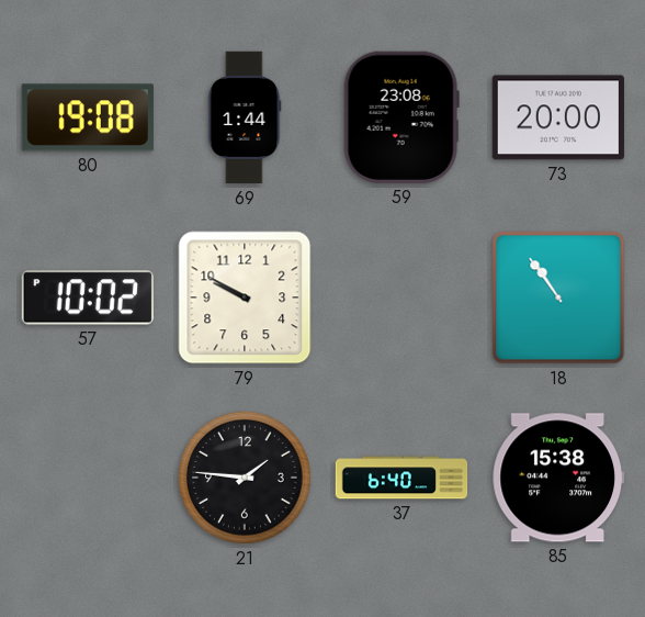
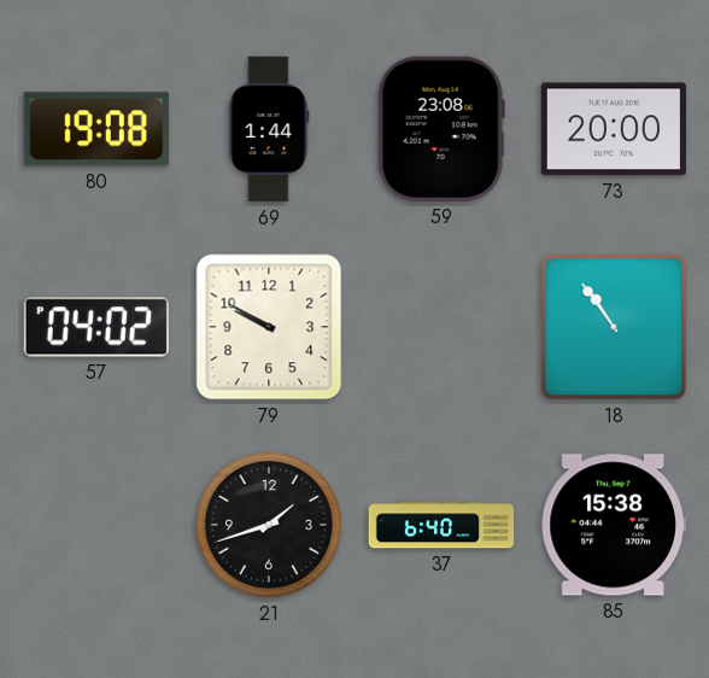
57: 10:02 -> 04:02 (96, 327)
21: 1:46 -> 1:42 (270, 526)
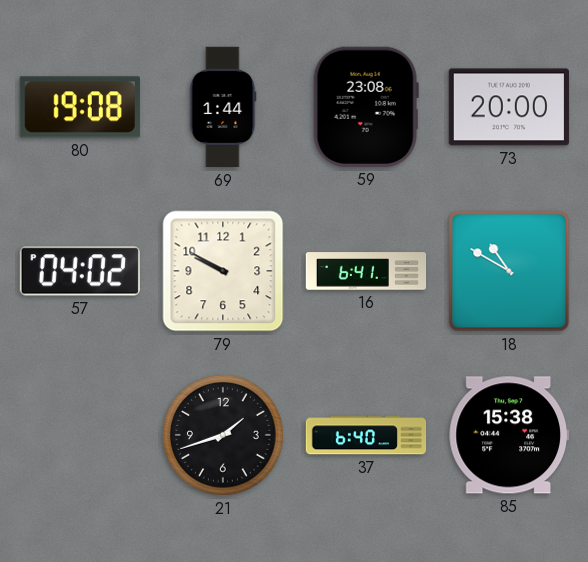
16: none -> 6:41 (366, 271)
18: 10:54 -> 10:50 (509, 271)
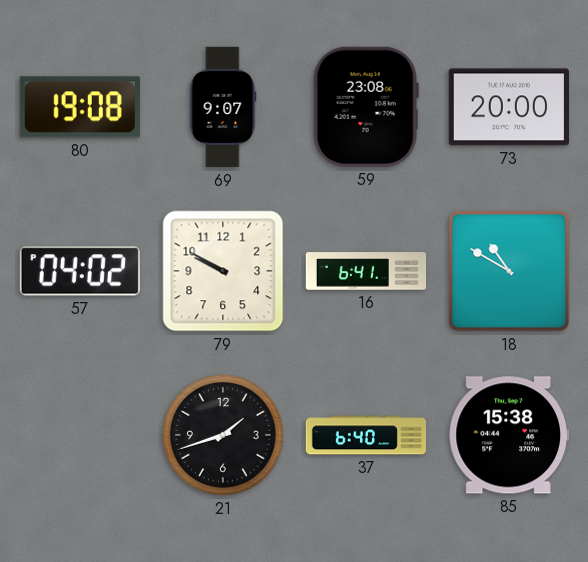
69: 1:44 -> 9:07 (223, 107)
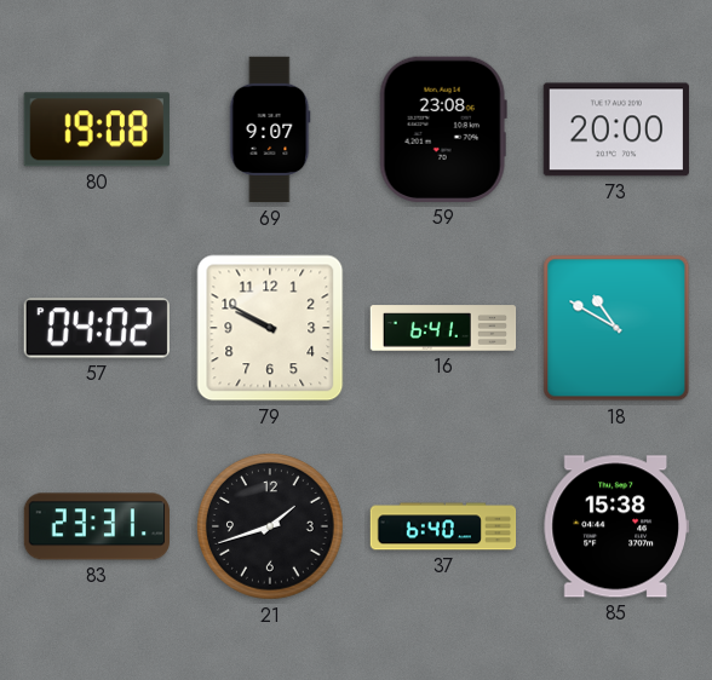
83: none -> 23:31 (96, 526)
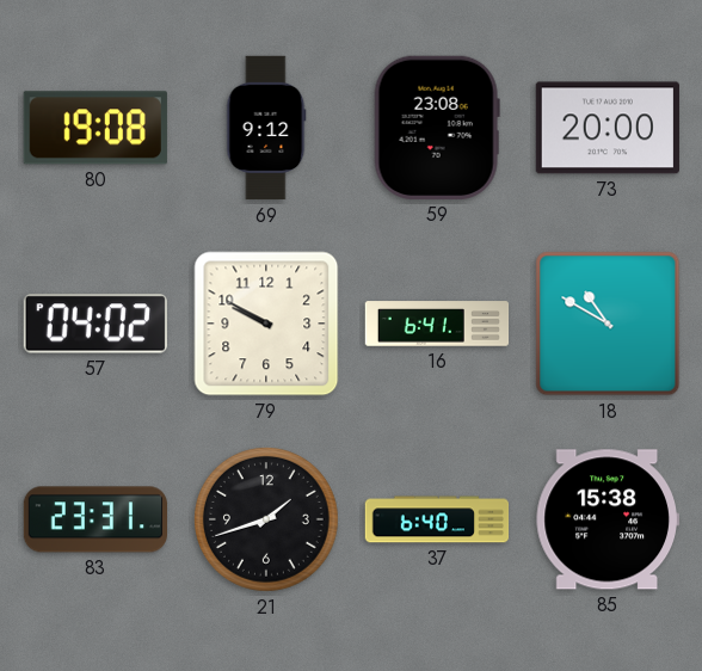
69: 9:07 -> 9:12 (266, 128)
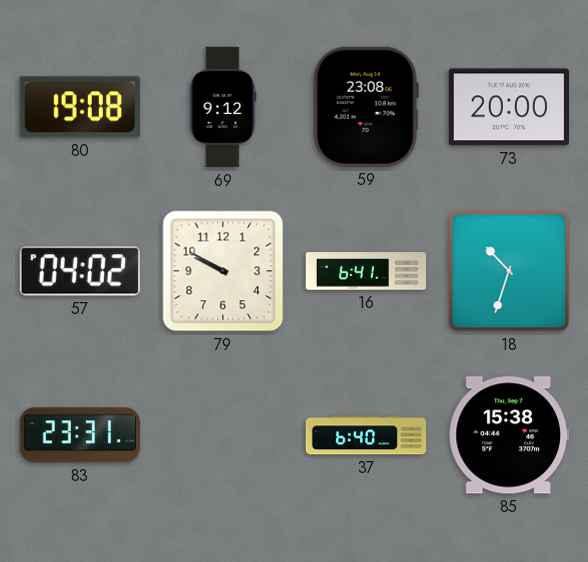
18: 10:50 -> 10:33 (509, 271)
21: 1:42 -> none (267, 521)
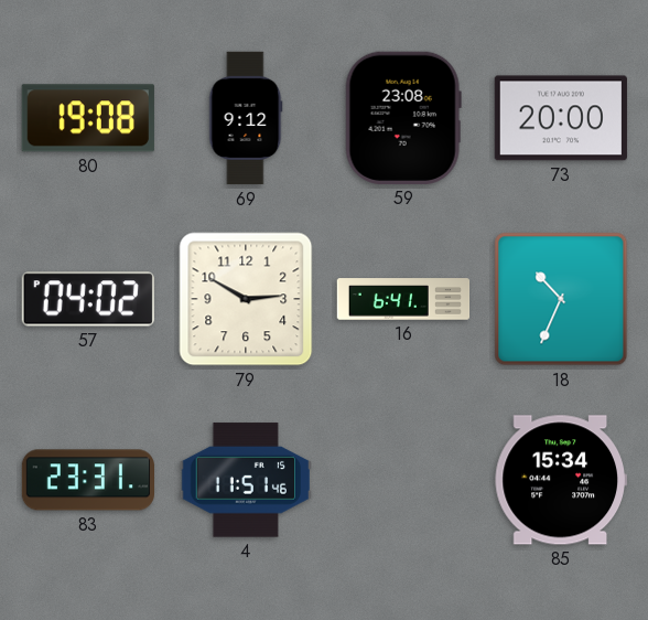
79: 9:50 -> 2:50 (246, 299)
18: 10:33 -> 10:34 (561, 299)
4: none -> 11:51 (246, 480)
37: 6:40 -> none (366, 435)
85: 15:38 -> 15:34 (561, 480)
